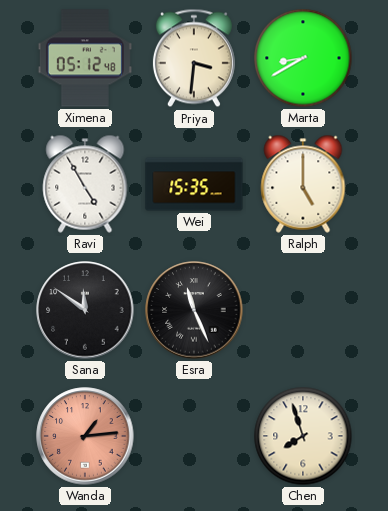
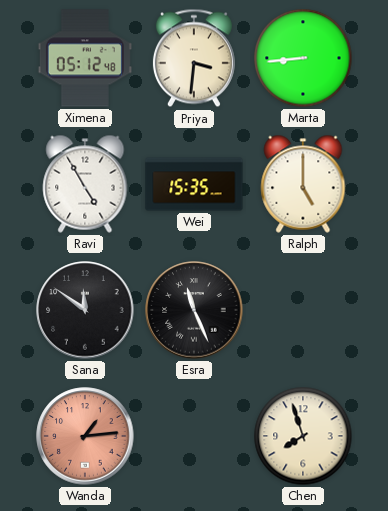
Marta: 8:40 -> 8:44 (303, 58)
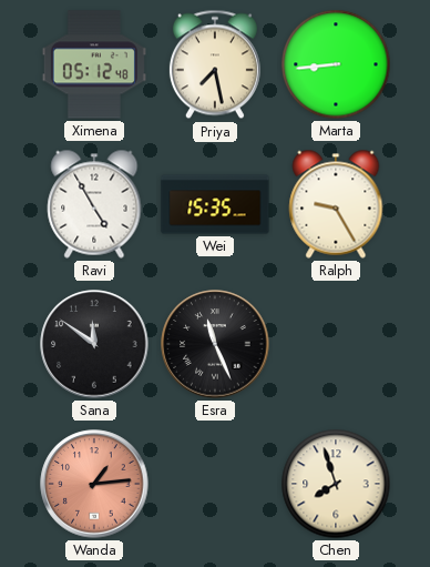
Priya: 3:31 -> 7:28 (215, 64)
Ralph: 5:00 -> 9:25 (336, 204)
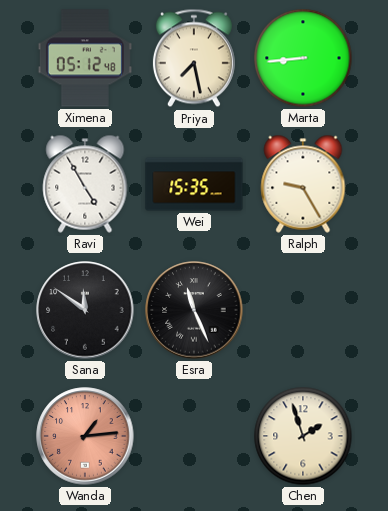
Chen: 7:57 -> 1:57 (303, 436)
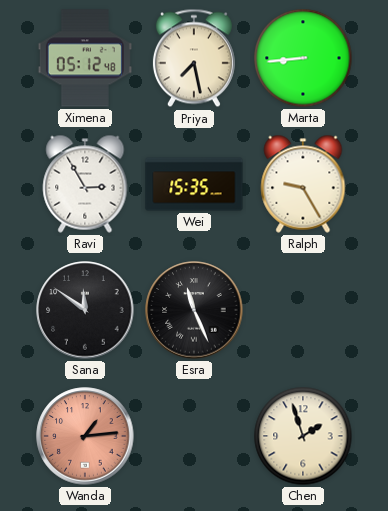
Ravi: 4:55 -> 2:55 (85, 184)
